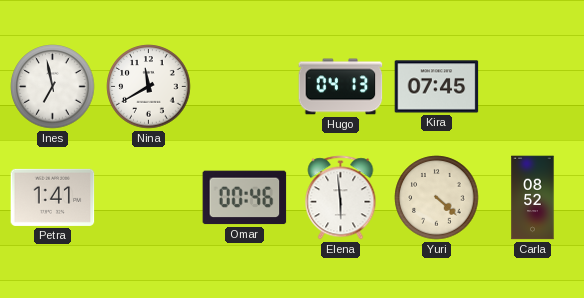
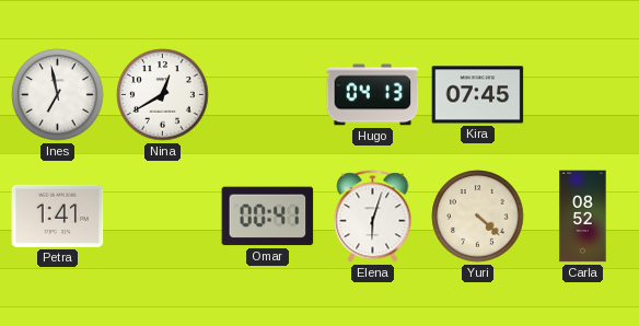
Nina: 11:40 -> 12:40 (163, 95)
Omar: 00:46 -> 00:41 (268, 217)
Elena: 5:59 -> 6:03 (373, 217)
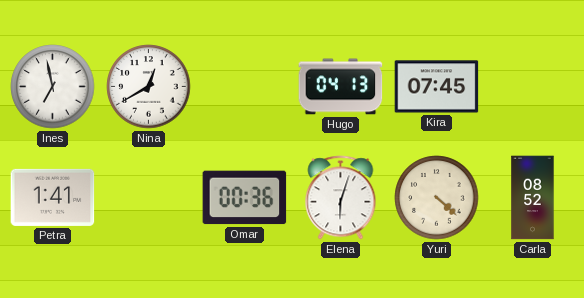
Omar: 00:41 -> 00:36 (245, 198)
